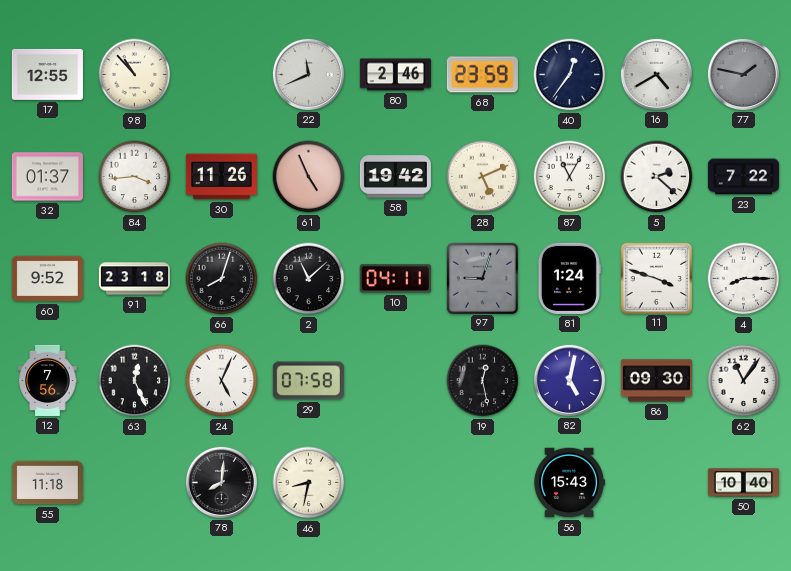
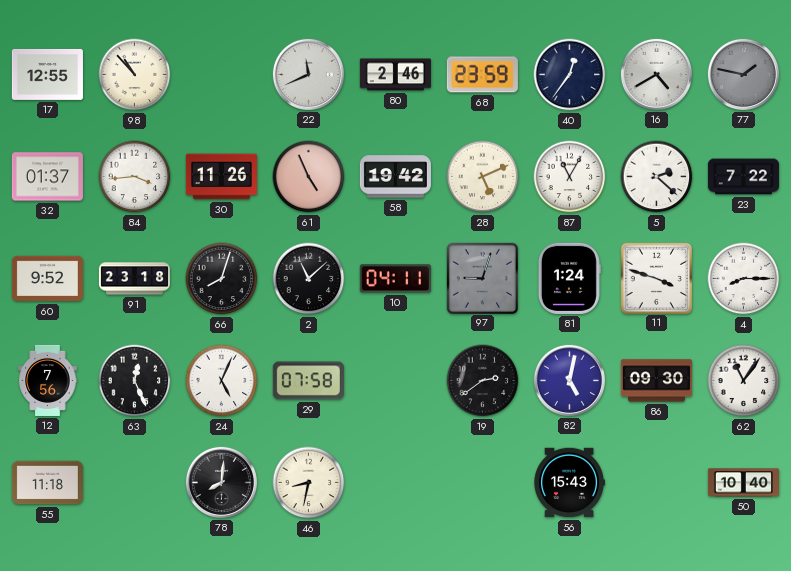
19: 12:28 -> 2:39 (483, 381)
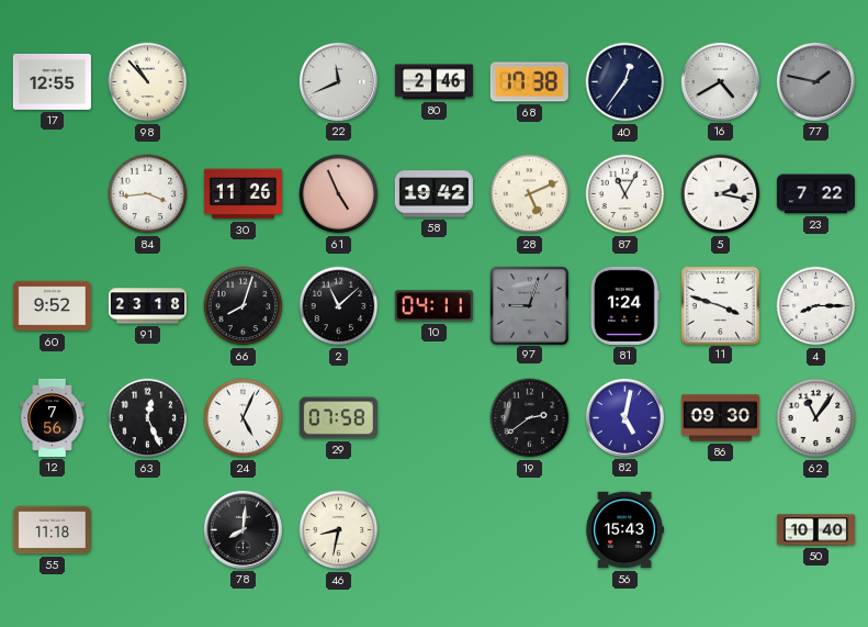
68: 23:59 -> 17:38 (529, 82)
32: 01:37 -> none (47, 177)
5: 2:22 -> 2:17 (721, 194)
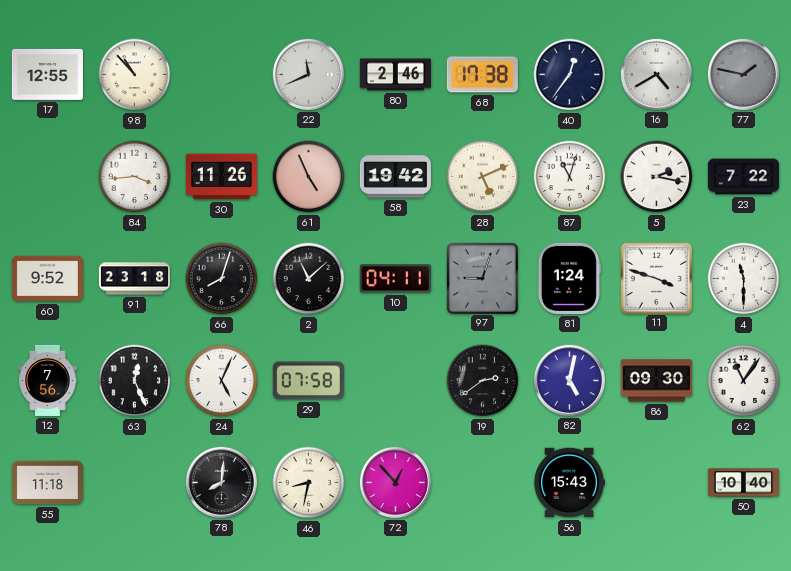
87: 11:05 -> 11:03 (570, 177)
4: 8:15 -> 11:30 (744, 279)
72: none -> 12:53 (395, 482)
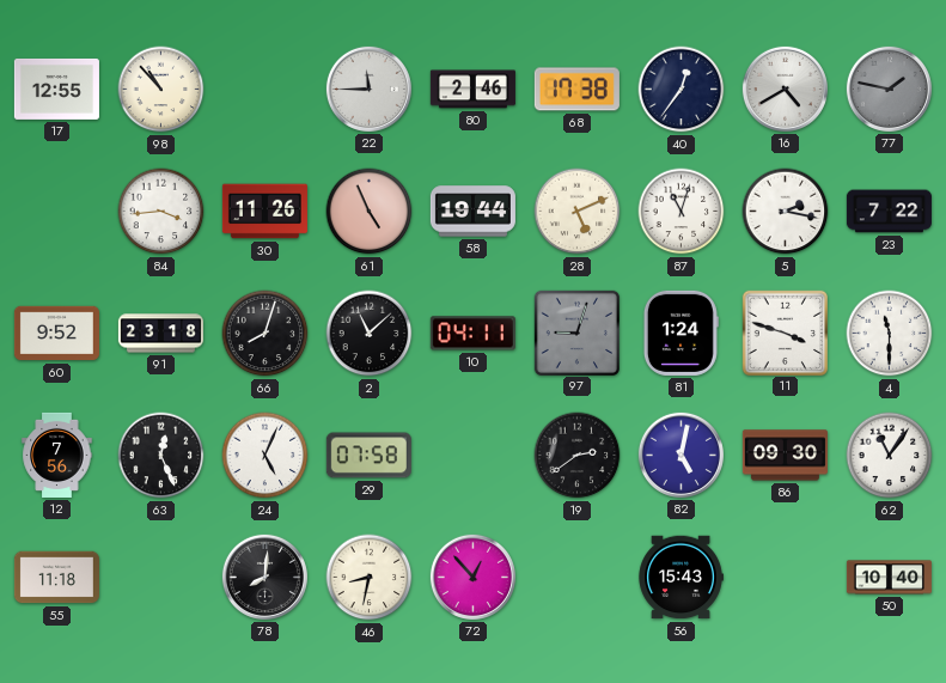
22: 11:41 -> 11:45 (368, 89)
58: 19:42 -> 19:44 (472, 212)
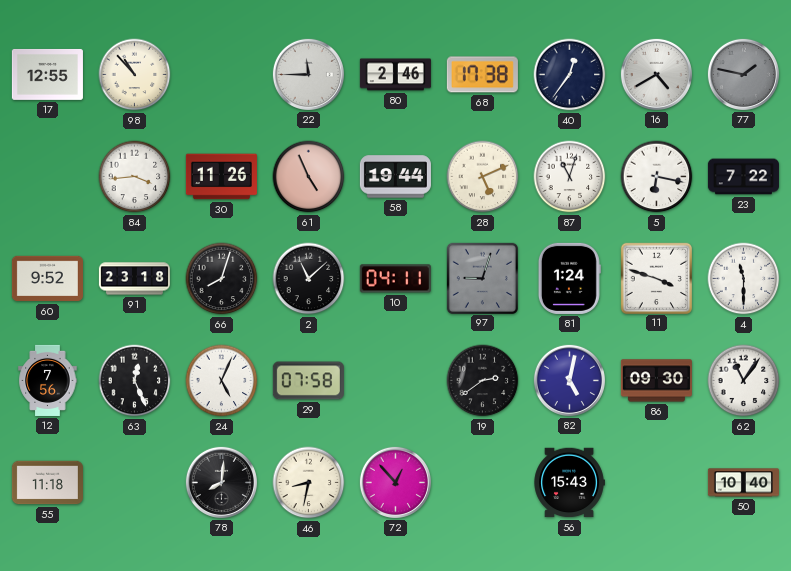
5: 2:17 -> 6:17 (657, 177)
